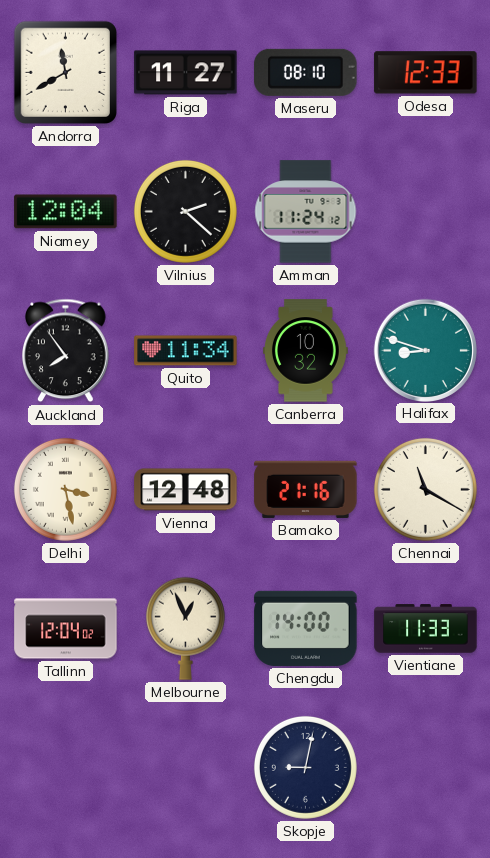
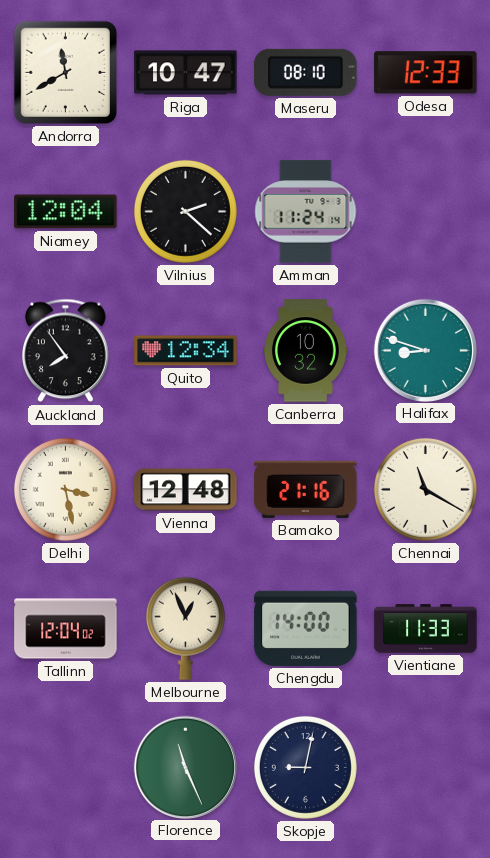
Riga: 11:27 -> 10:47 (186, 73)
Amman: 11:24:12 -> 11:24:14 (306, 212)
Quito: 11:34 -> 12:34 (186, 351)
Florence: none -> 11:26 (185, 767)
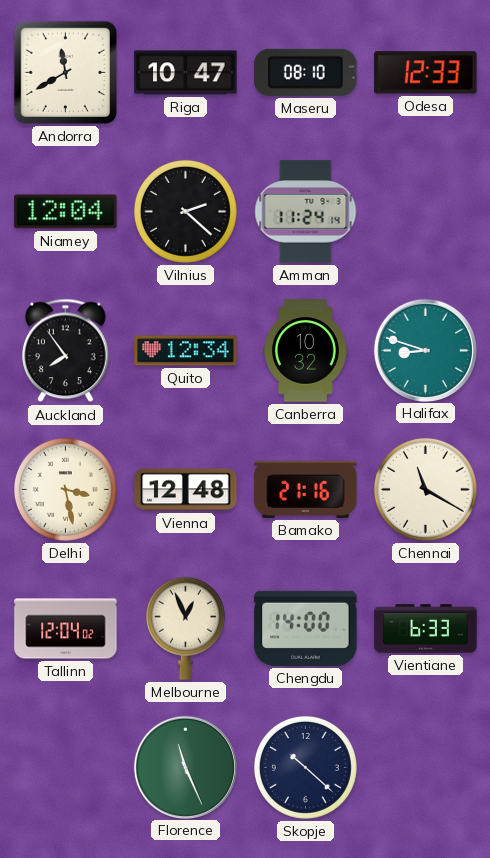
Vientiane: 11:33 -> 6:33 (426, 629)
Skopje: 9:02 -> 10:22 (305, 767)
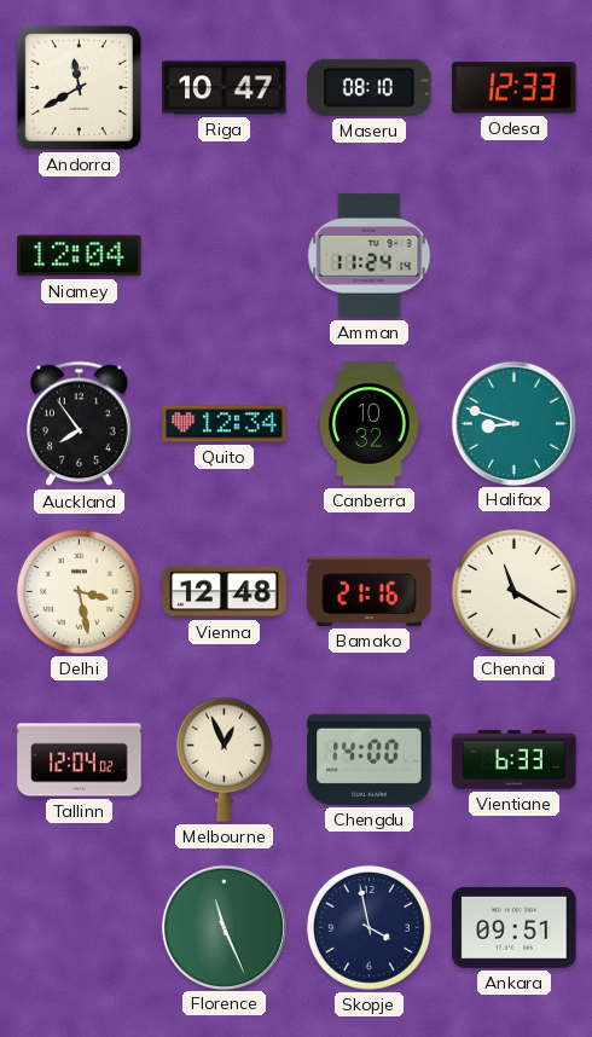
Vilnius: 2:22 -> none (185, 211)
Skopje: 10:22 -> 3:58 (368, 927)
Ankara: none -> 09:51 (515, 927)
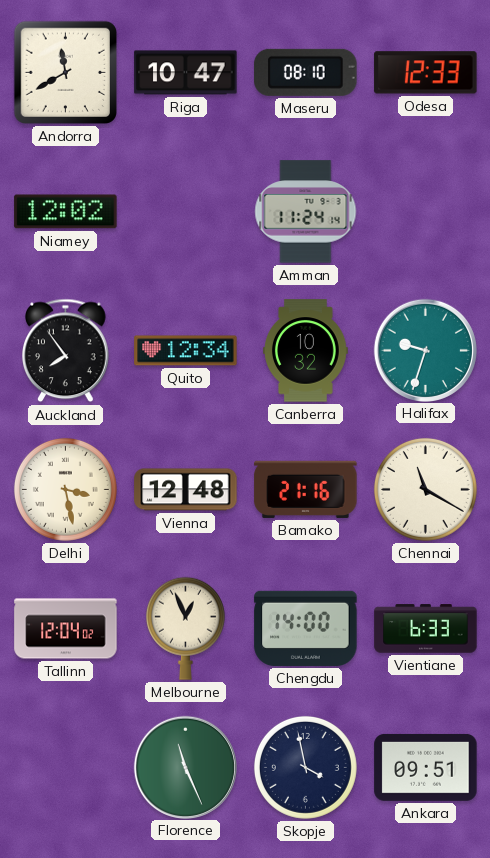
Niamey: 12:04 -> 12:02 (66, 212)
Halifax: 8:48 -> 9:33 (425, 350)
